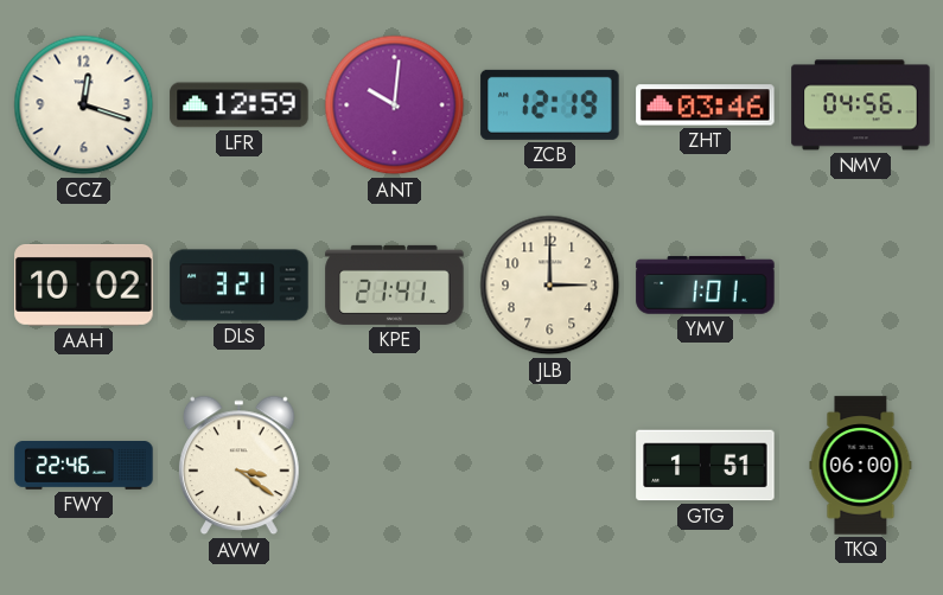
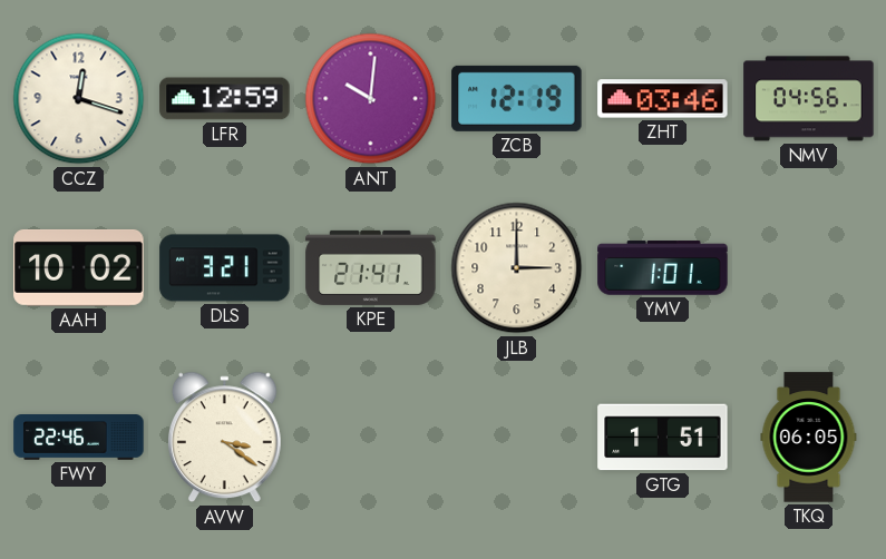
TKQ: 06:00 -> 06:05 (809, 438)
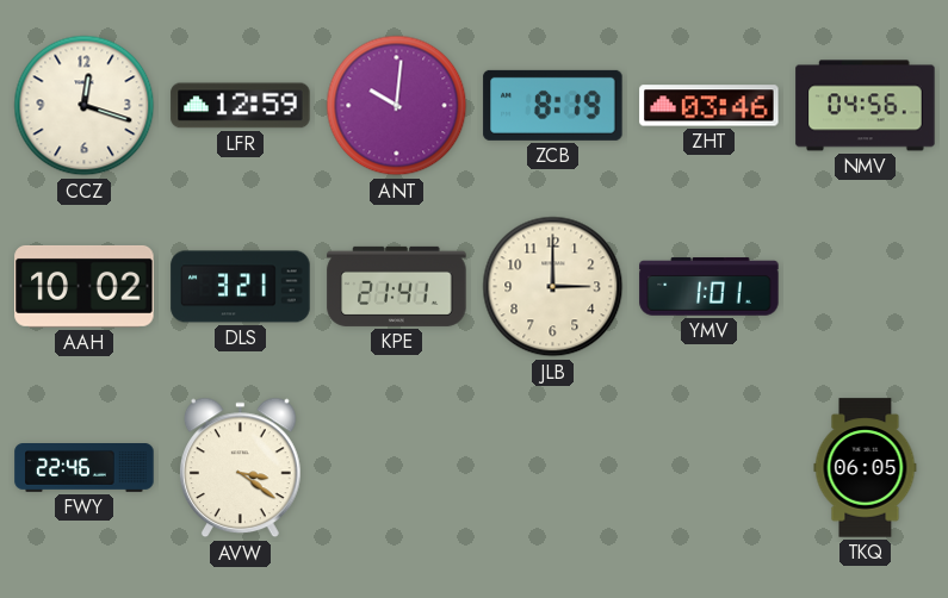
ZCB: 12:19 -> 8:19 (553, 105)
GTG: 1:51 -> none (663, 438)
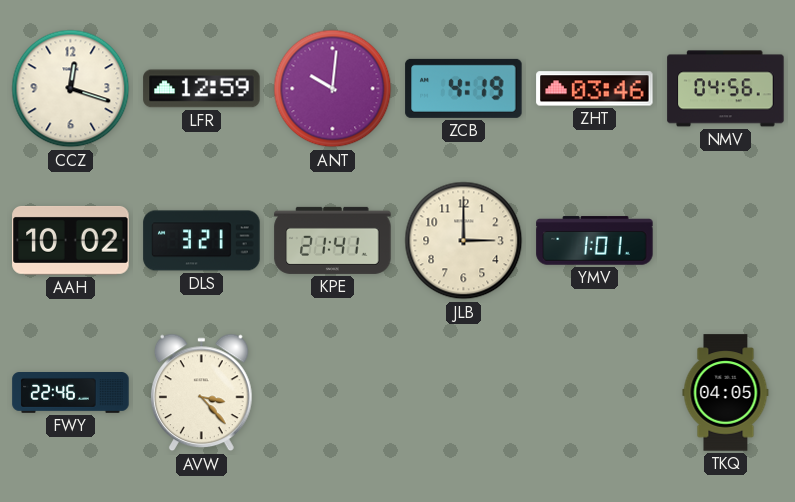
ZCB: 8:19 -> 4:19 (464, 88)
AVW: 3:21 -> 3:23 (202, 393)
TKQ: 06:05 -> 04:05 (726, 393)
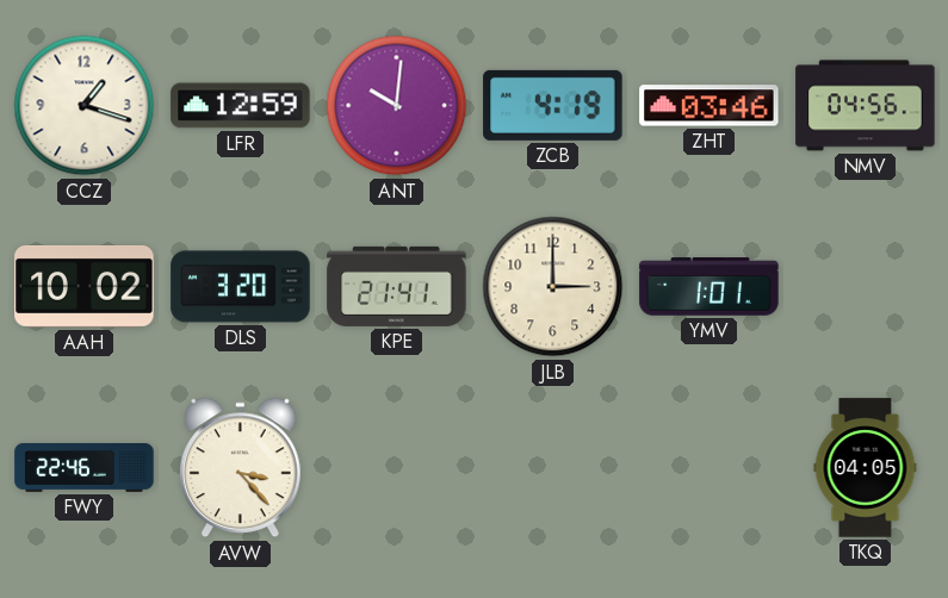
CCZ: 12:18 -> 1:18 (85, 106)
DLS: 3:21 -> 3:20 (241, 287)
